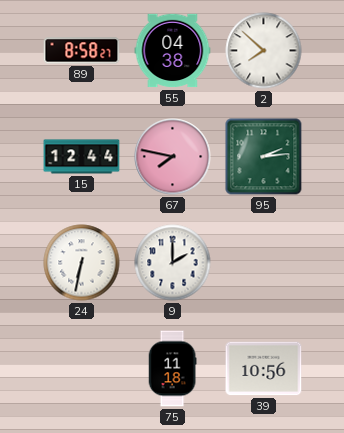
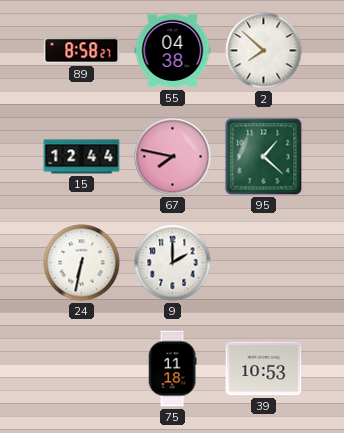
95: 2:14 -> 1:22 (264, 157)
39: 10:56 -> 10:53 (264, 369)
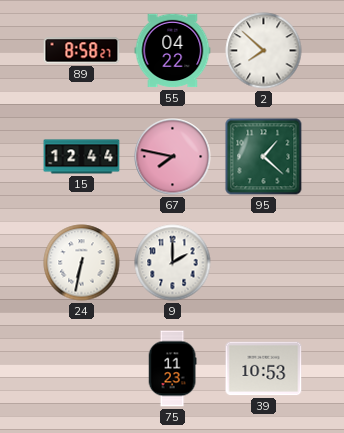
55: 04:38 -> 04:22 (173, 51)
75: 11:18 -> 11:23 (172, 369)
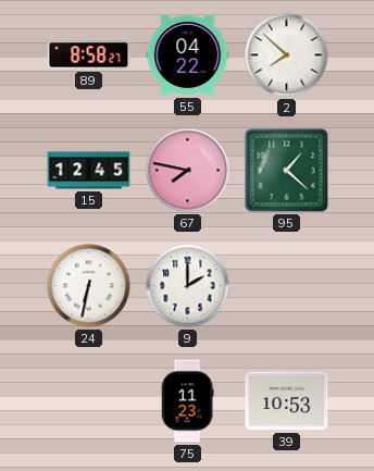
15: 12:44 -> 12:45 (89, 171)
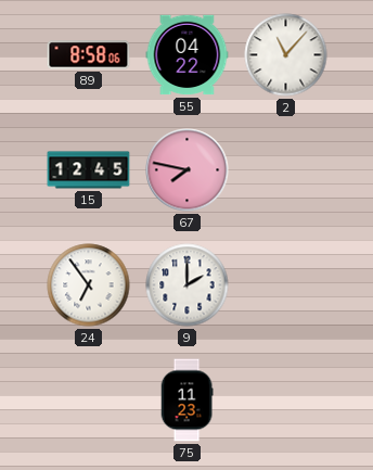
89: 8:58:27 -> 8:58:06 (89, 55)
2: 7:52 -> 11:07 (286, 55)
95: 1:22 -> none (287, 171)
24: 6:32 -> 6:54 (89, 285)
39: 10:53 -> none (287, 401)
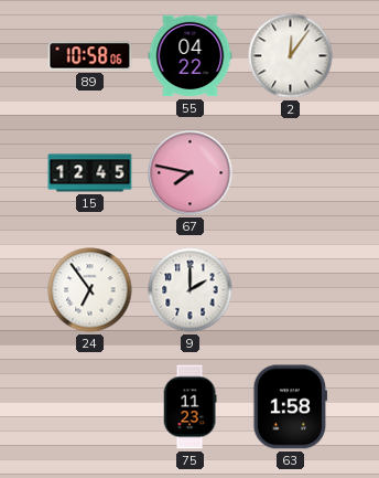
89: 8:58 -> 10:58 (90, 56)
2: 11:07 -> 12:06 (291, 56)
63: none -> 1:58 (290, 407)
